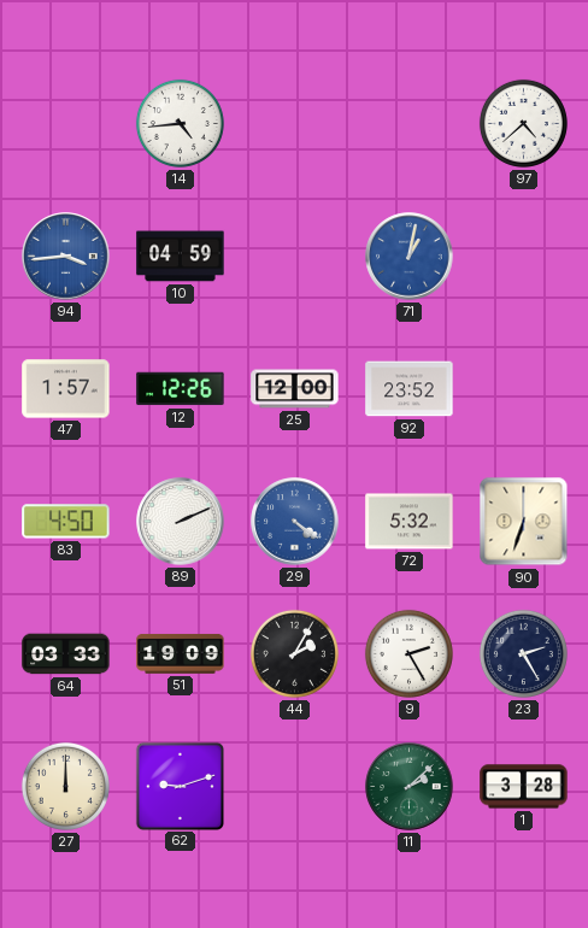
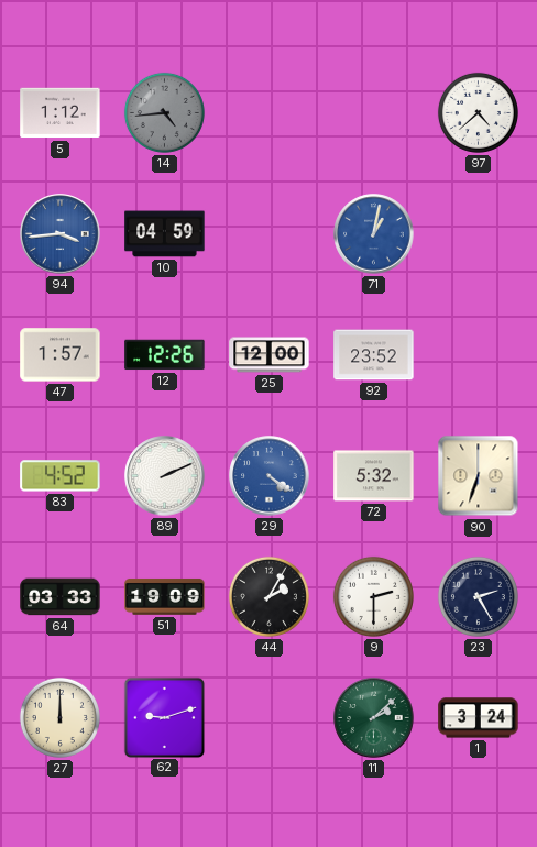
5: none -> 1:12 (61, 113)
14 dial: white -> grey (164, 112)
83: 4:50 -> 4:52 (61, 476)
9: 2:25 -> 2:30 (373, 596)
1: 3:28 -> 3:24 (479, 718)
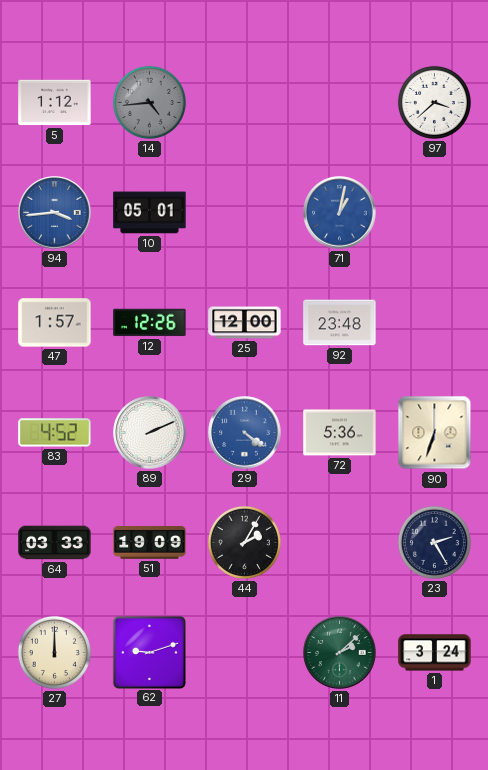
97: 4:38 -> 3:38 (434, 102)
10: 04:59 -> 05:01 (150, 213)
92: 23:52 -> 23:48 (340, 323)
72: 5:32 -> 5:36 (340, 433)
9: 2:30 -> none (373, 596)
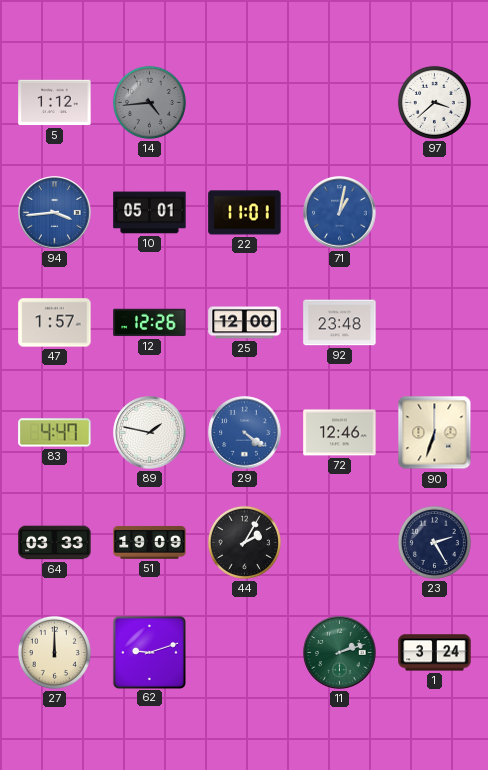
22: none -> 11:01 (245, 213)
83: 4:52 -> 4:47 (55, 433)
89: 2:11 -> 1:47 (150, 433)
72: 5:36 -> 12:46 (340, 433)
11: 2:08 -> 2:12 (340, 653)
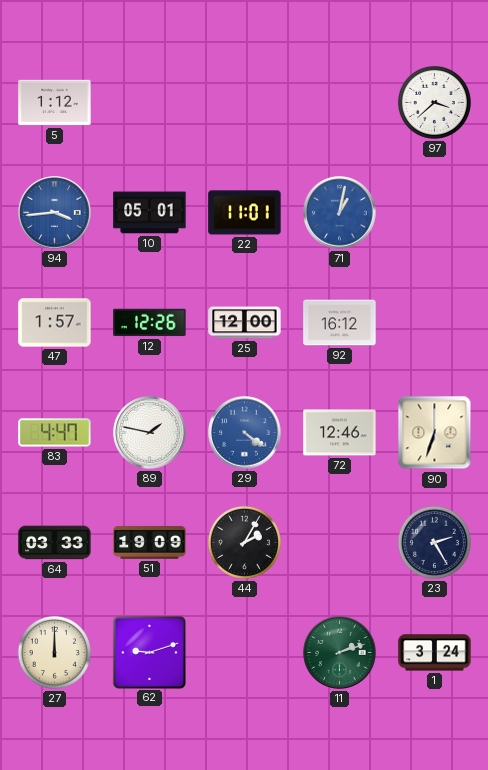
14: 4:44 -> none (149, 102)
92: 23:48 -> 16:12 (340, 323)
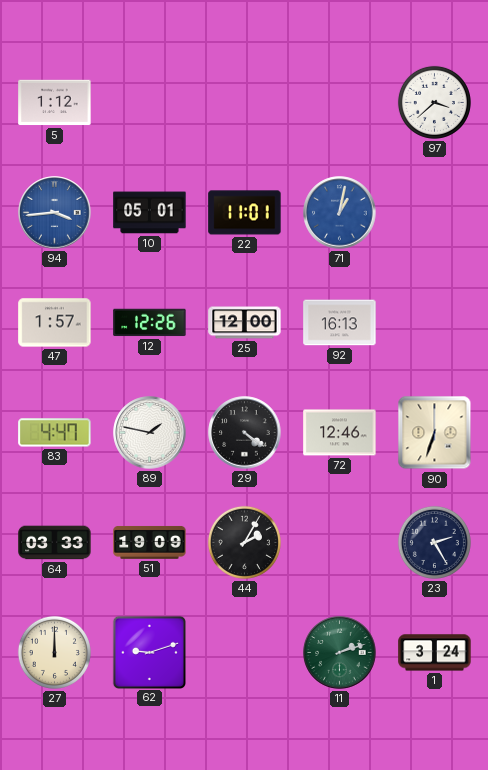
92: 16:12 -> 16:13 (340, 323)
29 dial: blue -> black (245, 433)
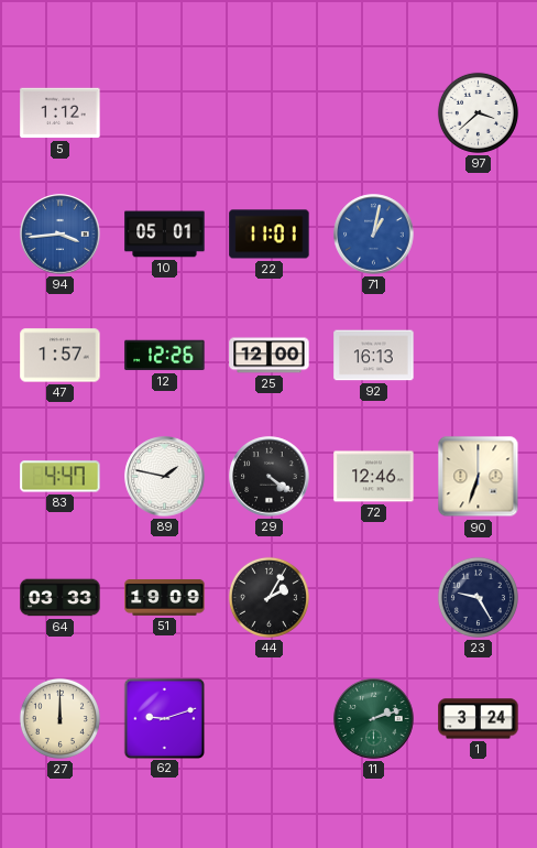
23: 2:25 -> 9:25 (478, 597)
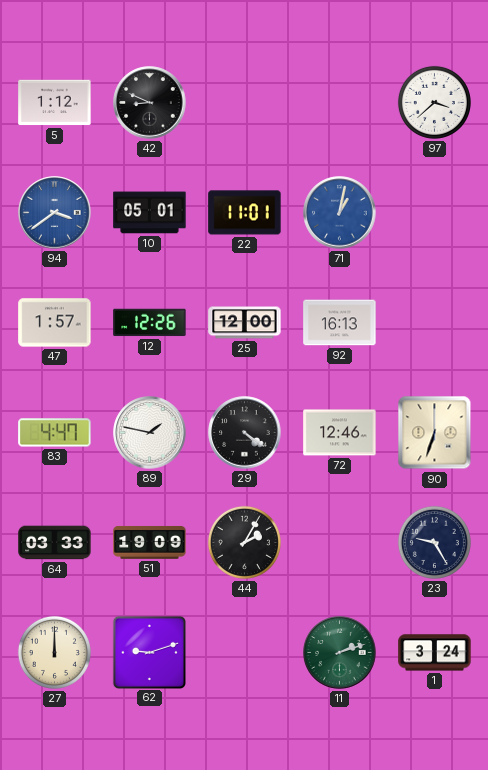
42: none -> 8:49 (150, 103)
94: 3:44 -> 3:39 (55, 213)
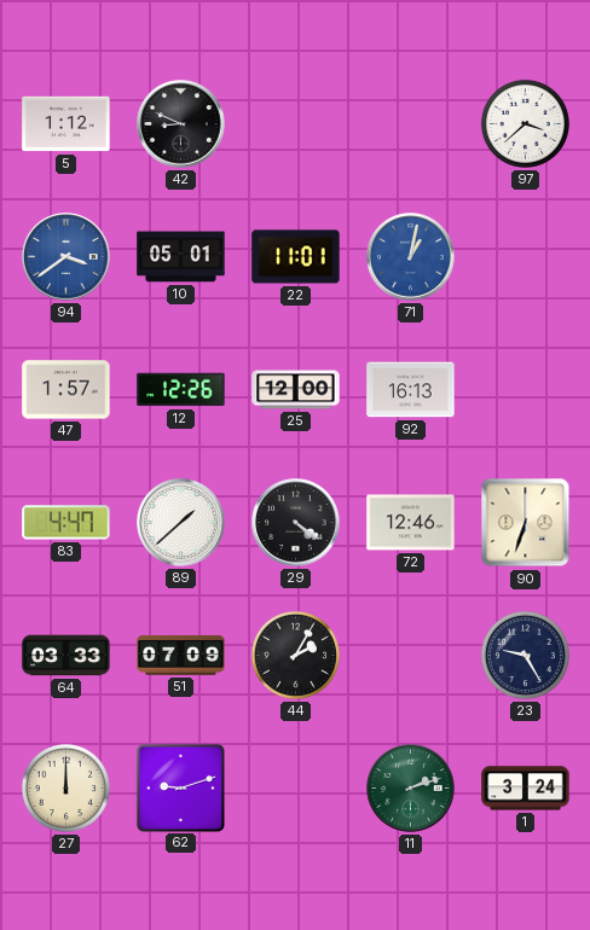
89: 1:47 -> 1:38 (181, 523)
51: 19:09 -> 07:09 (181, 655)
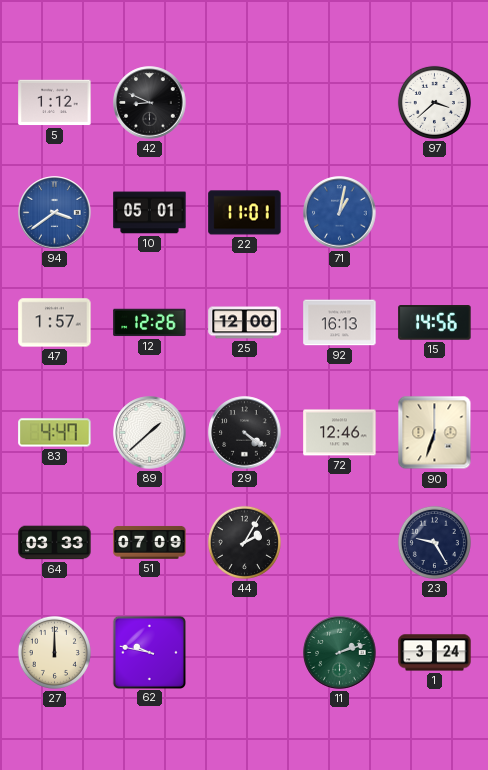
15: none -> 14:56 (435, 323)
62: 9:12 -> 9:47 (149, 652)
